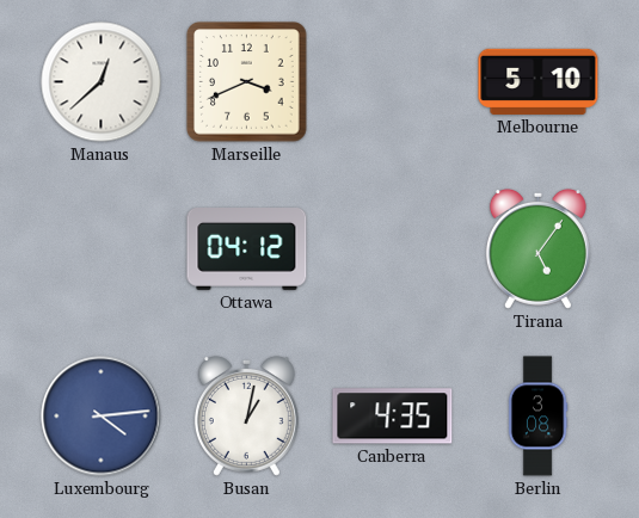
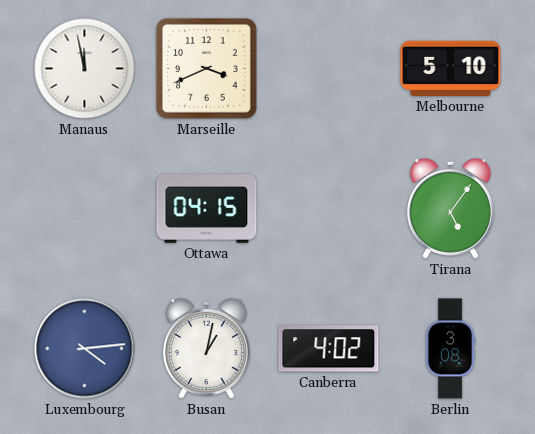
Manaus: 12:38 -> 11:58 (85, 69)
Ottawa: 04:12 -> 04:15 (207, 209)
Canberra: 4:35 -> 4:02 (329, 349)
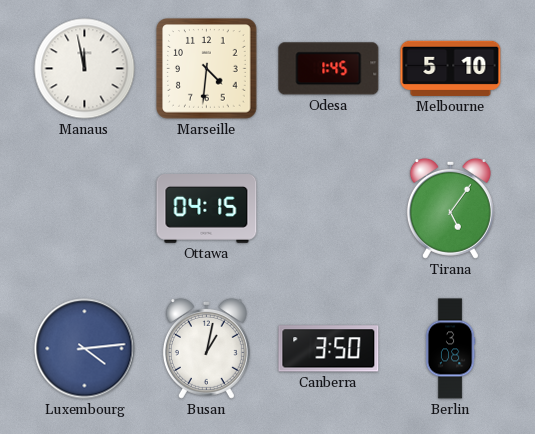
Marseille: 3:41 -> 4:31 (207, 69)
Odesa: none -> 1:45 (329, 69)
Canberra: 4:02 -> 3:50 (329, 349)
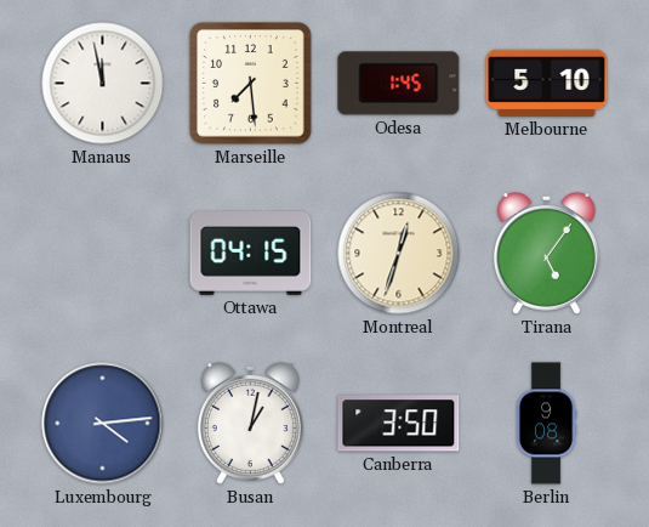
Marseille: 4:31 -> 7:29 (251, 84)
Montreal: none -> 12:33 (399, 254)
Berlin: 3:08 -> 9:08 (546, 424)
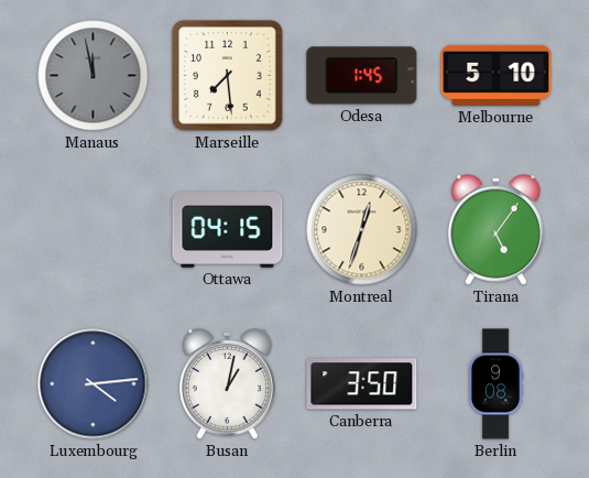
Manaus dial: white -> grey (94, 76)
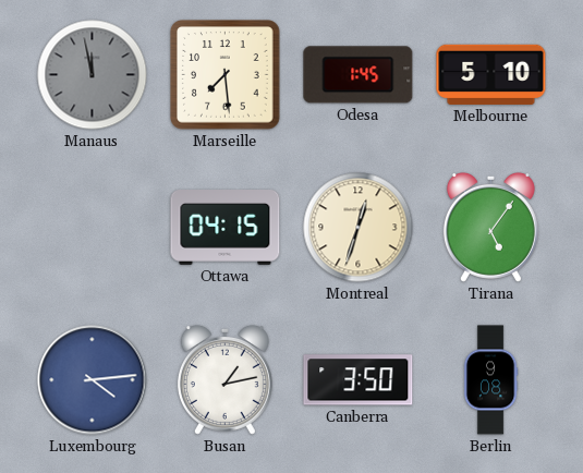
Busan: 1:02 -> 1:13 (224, 379)
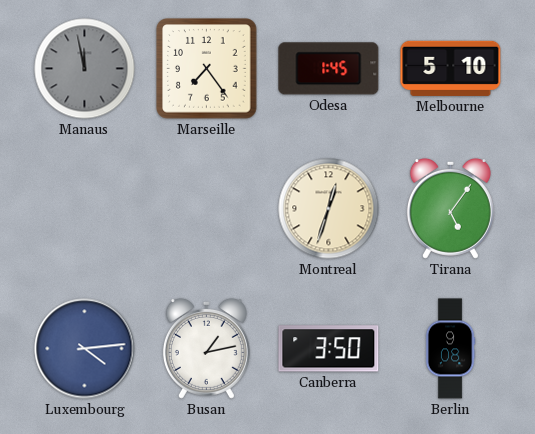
Marseille: 7:29 -> 7:24 (207, 69)
Ottawa: 04:15 -> none (226, 228)
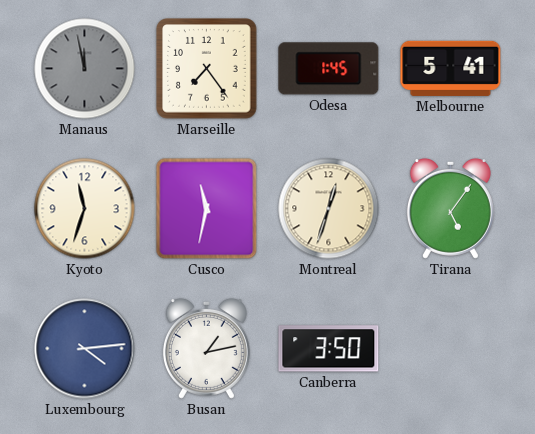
Melbourne: 5:10 -> 5:41 (451, 68)
Kyoto: none -> 11:33 (85, 209)
Cusco: none -> 11:32 (207, 209)
Berlin: 9:08 -> none (450, 349)
